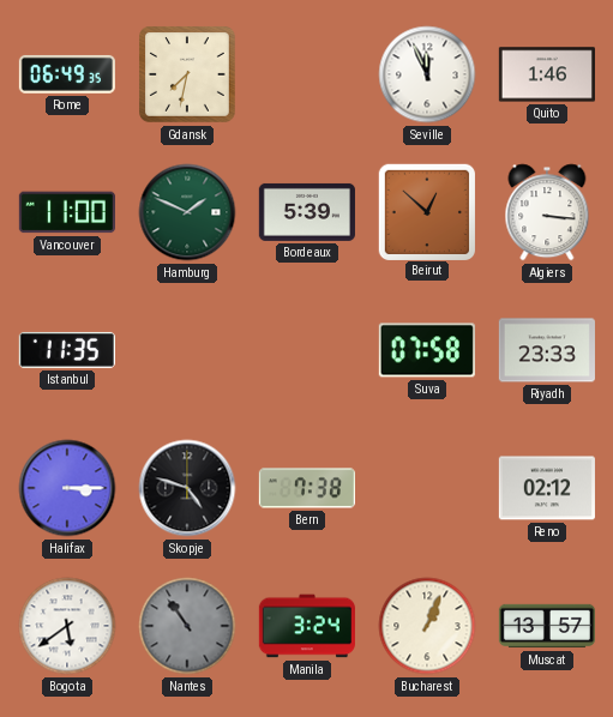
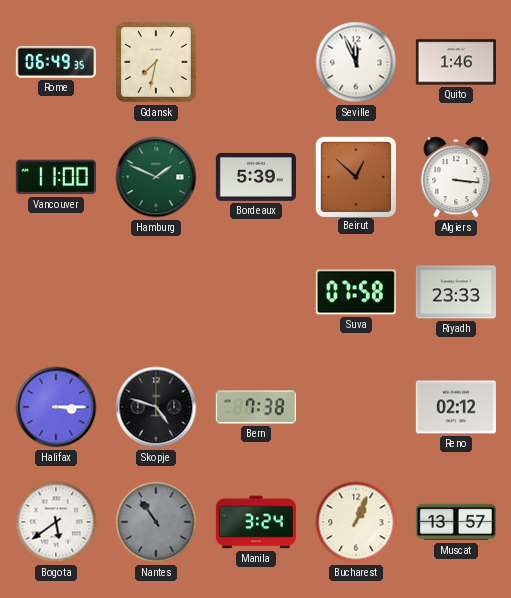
Istanbul: 11:35 -> none (67, 350)
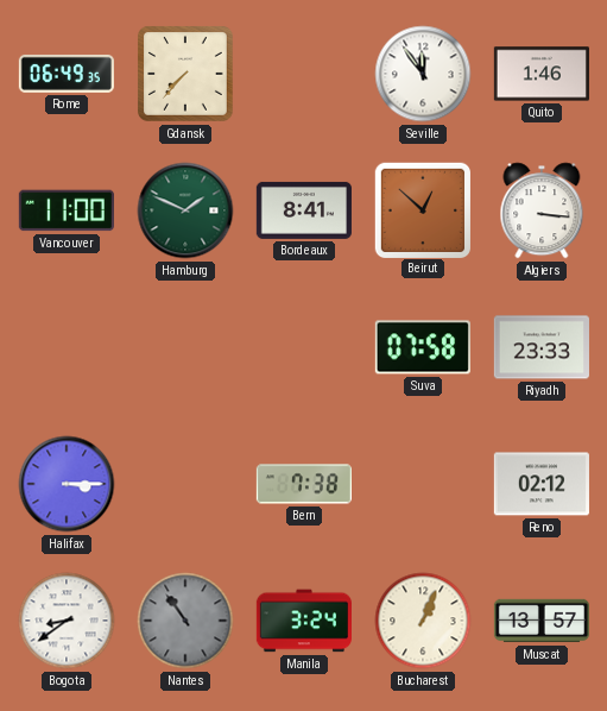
Gdansk: 7:32 -> 7:37 (186, 75)
Seville: 11:56 -> 11:54 (423, 74)
Bordeaux: 5:39 -> 8:41 (304, 210)
Skopje: 4:48 -> none (156, 407)
Bogota: 5:39 -> 8:39 (67, 621)
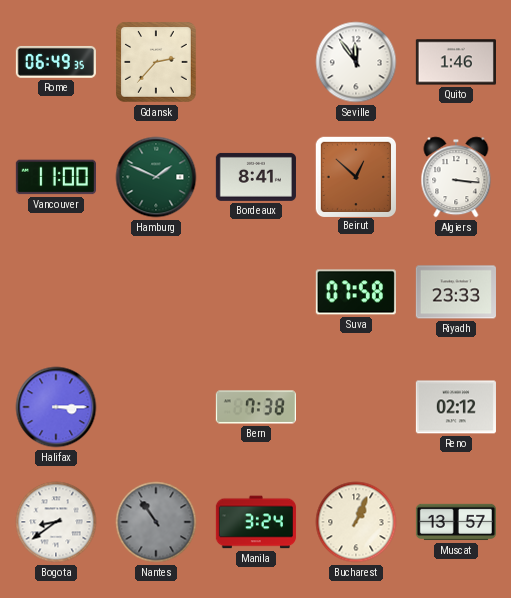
Gdansk: 7:37 -> 2:37 (157, 63)
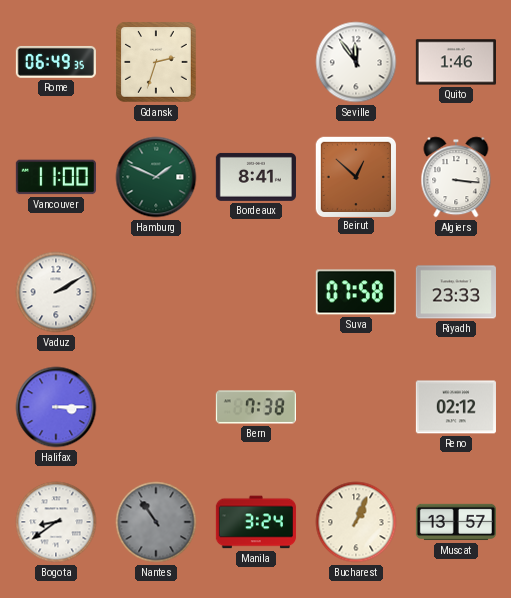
Gdansk: 2:37 -> 2:33 (157, 63)
Vaduz: none -> 2:10 (56, 292)
